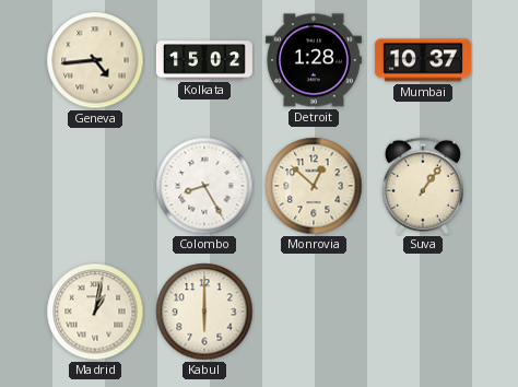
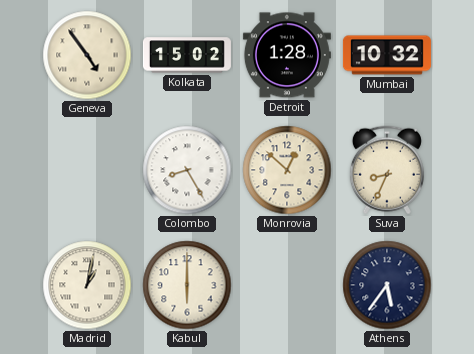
Geneva: 4:44 -> 4:54 (87, 55)
Mumbai: 10:37 -> 10:32 (387, 55)
Suva: 1:06 -> 8:34 (387, 170)
Athens: none -> 5:36 (387, 285)
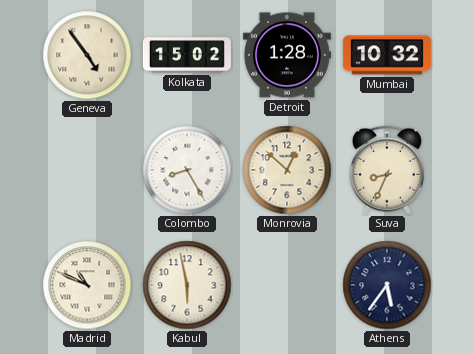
Madrid: 1:02 -> 10:49 (87, 285)
Kabul: 6:00 -> 5:58 (187, 285)
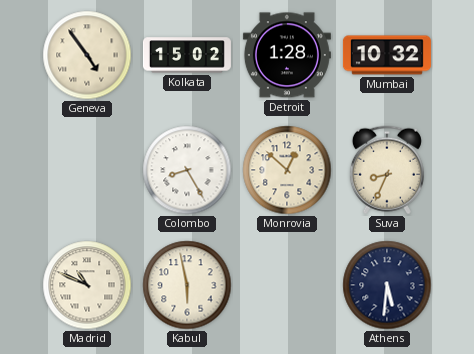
Athens: 5:36 -> 5:31 (387, 285)
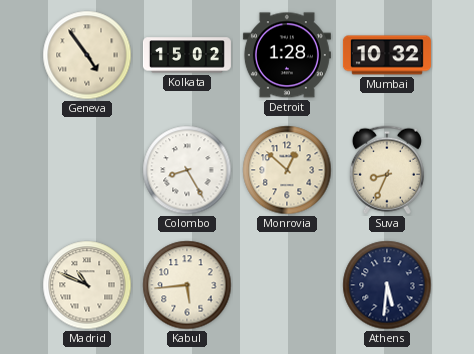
Kabul: 5:58 -> 5:44 (187, 285)
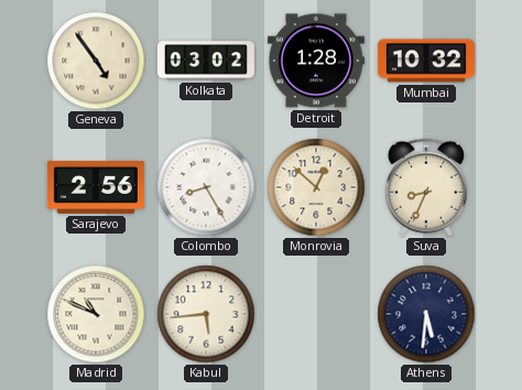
Kolkata: 15:02 -> 03:02 (206, 61)
Sarajevo: none -> 2:56 (96, 187)
